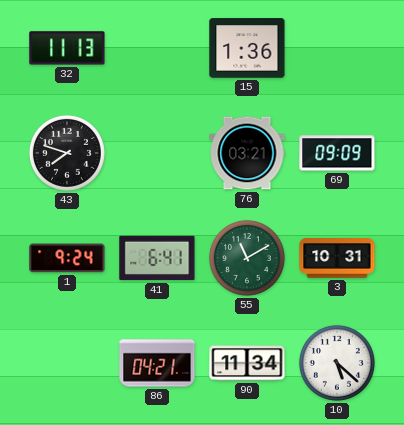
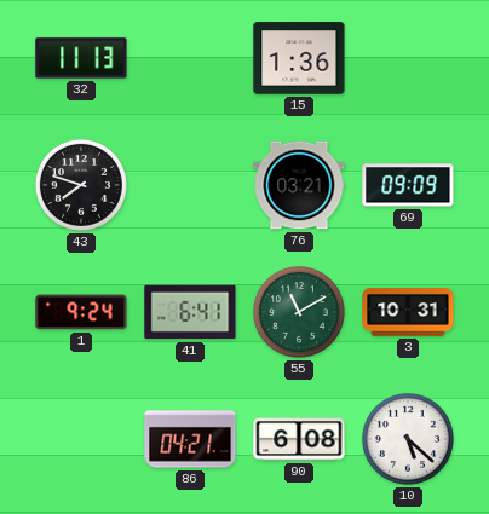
90: 11:34 -> 6:08 (299, 439)
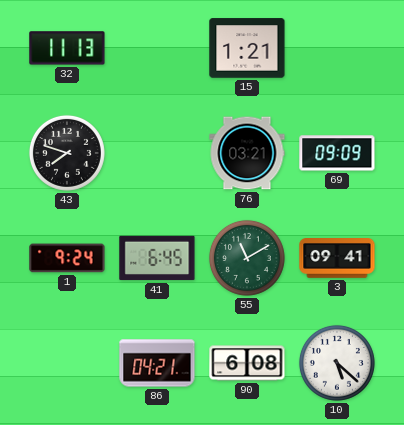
15: 1:36 -> 1:21 (247, 48)
41: 6:41 -> 6:45 (157, 258)
3: 10:31 -> 09:41 (337, 259)
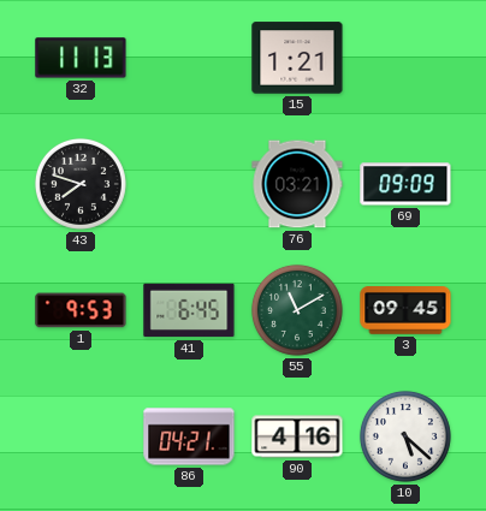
1: 9:24 -> 9:53 (81, 310)
3: 09:41 -> 09:45 (405, 311)
90: 6:08 -> 4:16 (297, 436)
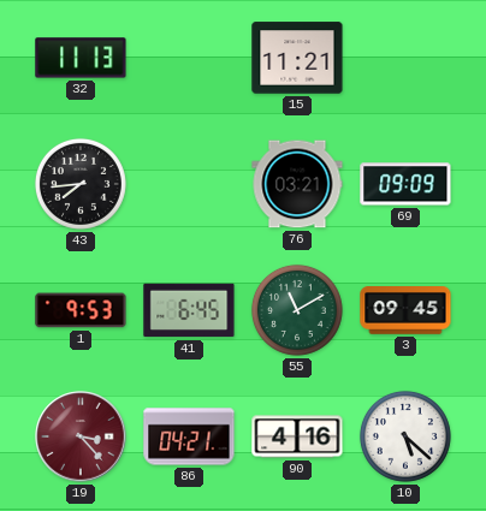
15: 1:21 -> 11:21 (297, 58)
43: 7:48 -> 7:44 (81, 184)
19: none -> 3:23 (81, 436)
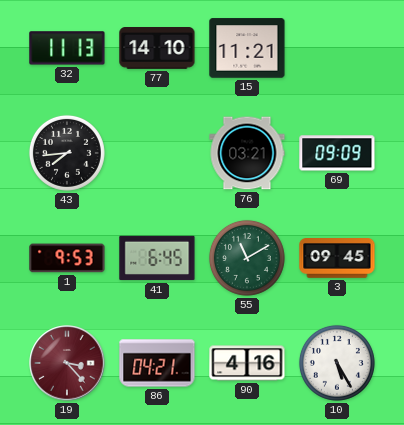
77: none -> 14:10 (157, 49)
10: 5:22 -> 5:25 (337, 363)
